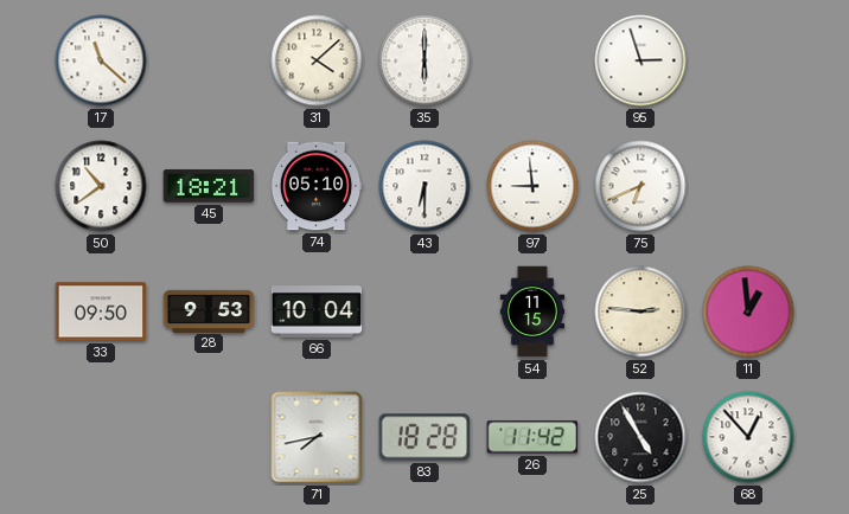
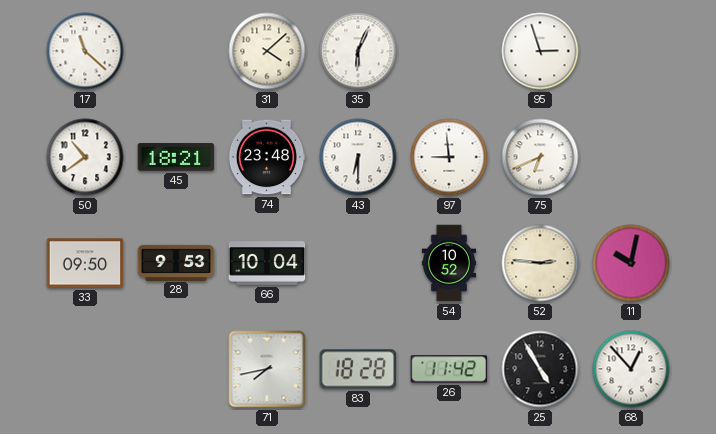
35: 6:00 -> 6:04 (358, 51)
74: 05:10 -> 23:48 (267, 157)
54: 11:15 -> 10:52 (449, 263)
11: 12:59 -> 10:02 (631, 263)
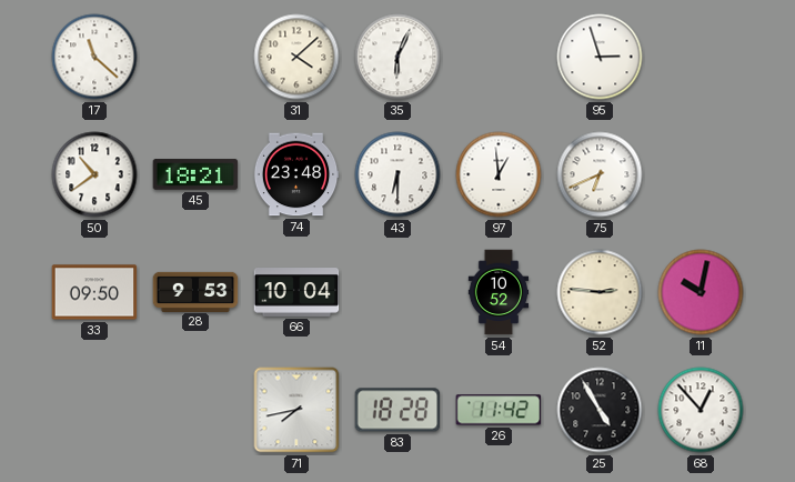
97: 8:59 -> 12:59 (499, 174)
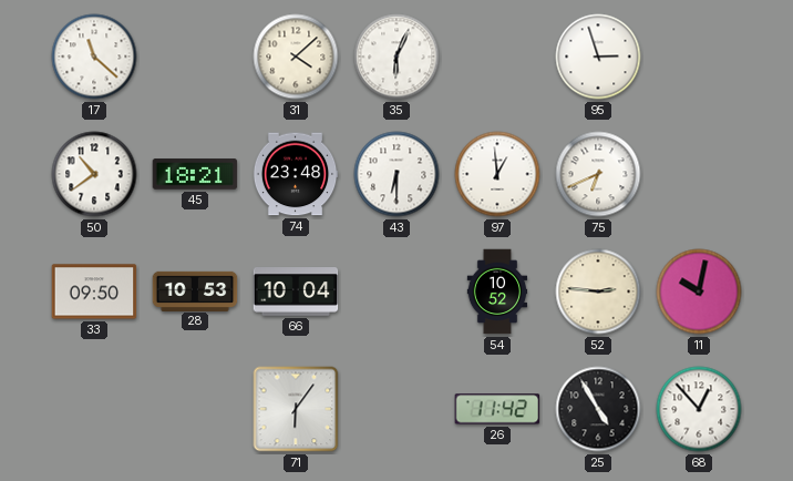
28: 9:53 -> 10:53 (195, 290)
71: 7:43 -> 6:06 (296, 409)
83: 18:28 -> none (398, 410)
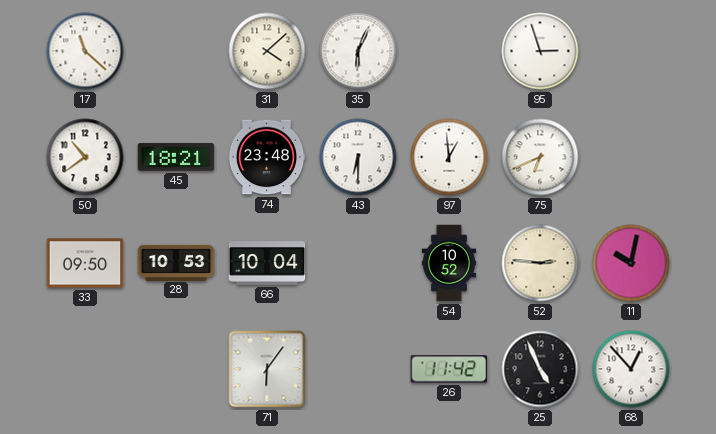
25: 4:55 -> 4:56 (540, 369)
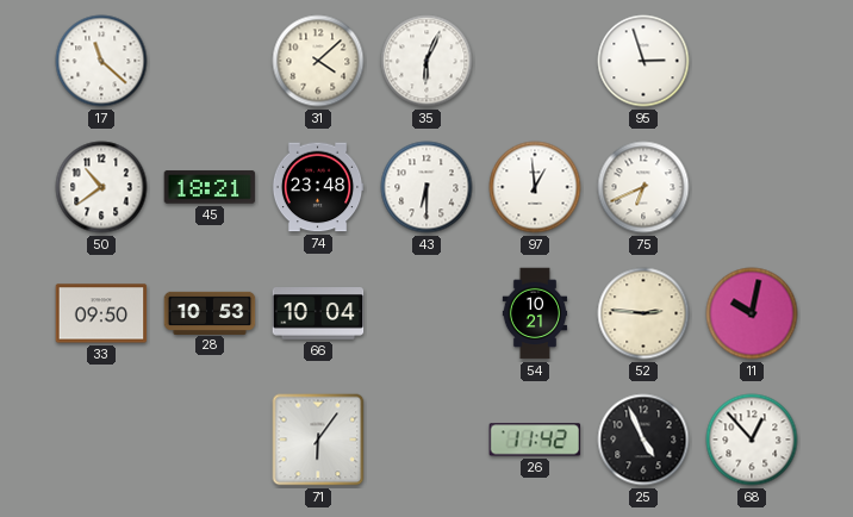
54: 10:52 -> 10:21 (535, 313)
